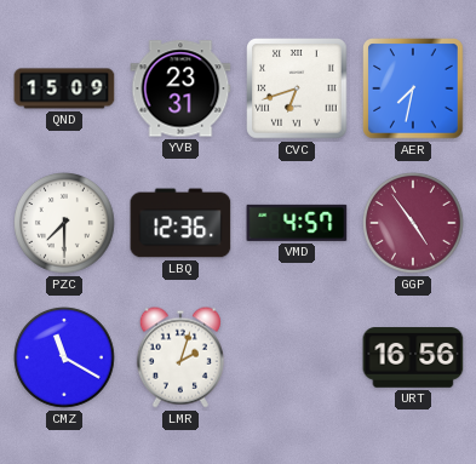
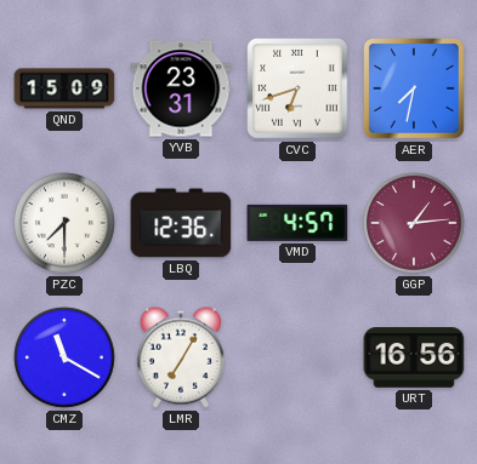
GGP: 4:54 -> 1:14 (414, 223)
LMR: 2:03 -> 7:05 (181, 357)
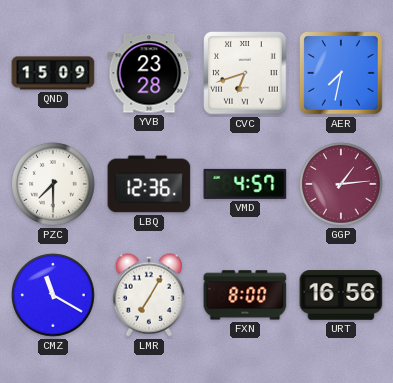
YVB: 23:31 -> 23:28 (149, 73)
FXN: none -> 8:00 (245, 295)
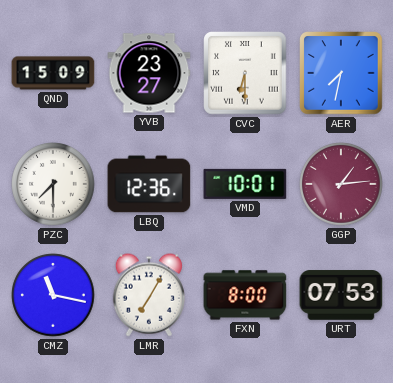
YVB: 23:28 -> 23:27 (149, 73)
CVC: 6:42 -> 6:30 (245, 73)
VMD: 4:57 -> 10:01 (245, 184)
CMZ: 11:20 -> 11:17 (53, 295)
URT: 16:56 -> 07:53 (341, 295)
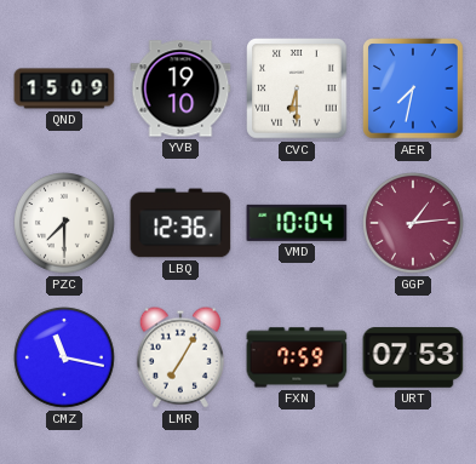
YVB: 23:27 -> 19:10 (180, 88)
VMD: 10:01 -> 10:04 (297, 223)
FXN: 8:00 -> 7:59 (297, 357)
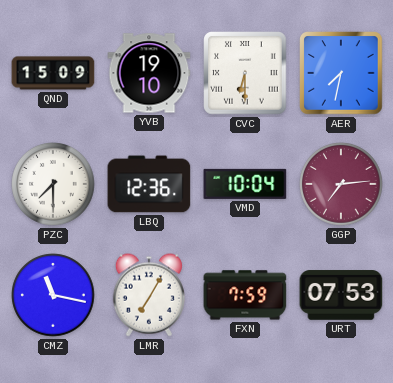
GGP: 1:14 -> 7:14 (341, 184)
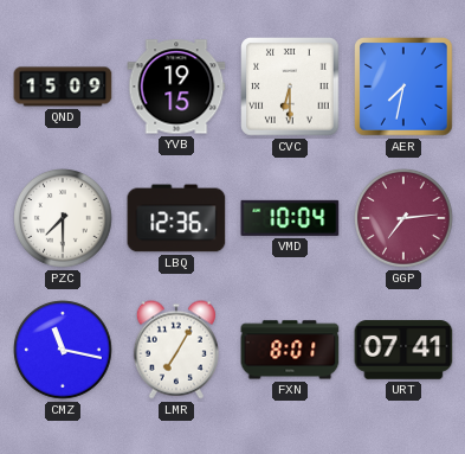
YVB: 19:10 -> 19:15 (176, 87)
FXN: 7:59 -> 8:01 (290, 350)
URT: 07:53 -> 07:41 (403, 350)
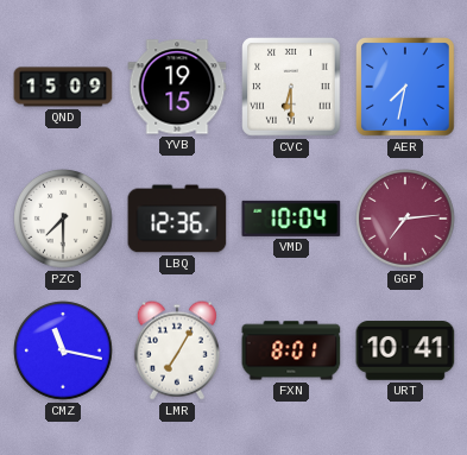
URT: 07:41 -> 10:41 (405, 350)
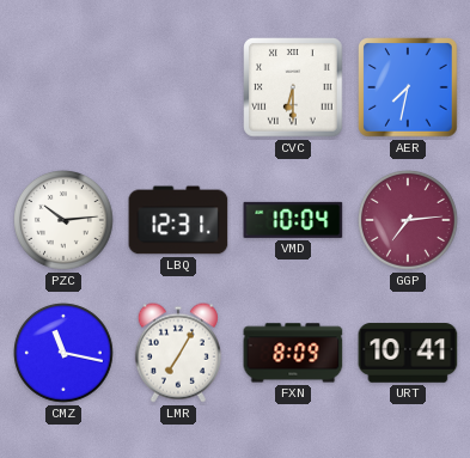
QND: 15:09 -> none (63, 87)
YVB: 19:15 -> none (177, 87)
PZC: 7:30 -> 10:14 (63, 220)
LBQ: 12:36 -> 12:31 (178, 220)
FXN: 8:01 -> 8:09 (293, 353)
